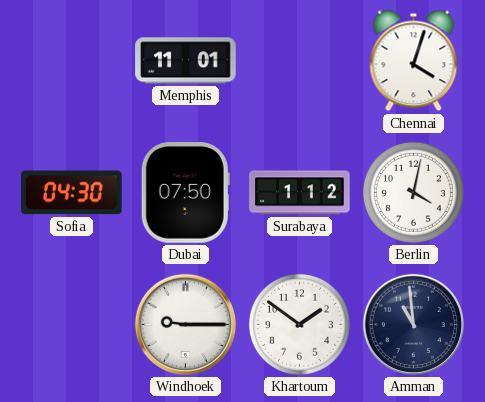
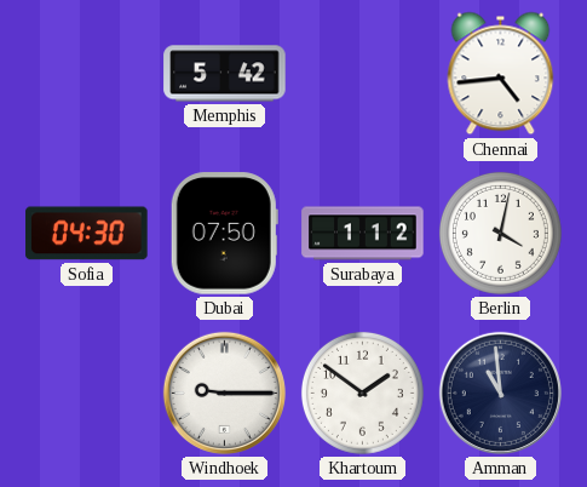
Memphis: 11:01 -> 5:42 (225, 74)
Chennai: 4:03 -> 4:44 (501, 74)
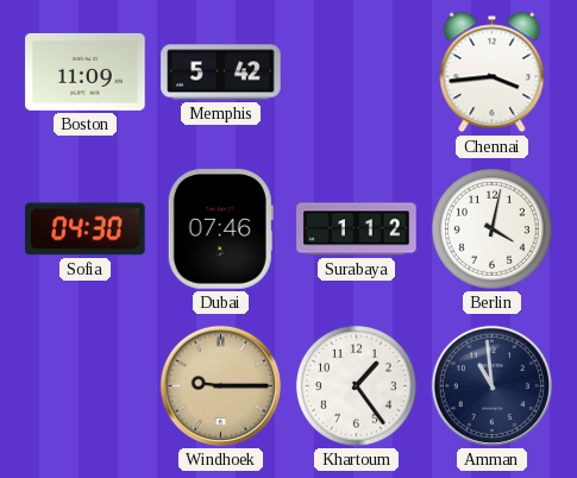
Boston: none -> 11:09 (86, 71)
Chennai: 4:44 -> 3:44 (493, 73)
Dubai: 07:50 -> 07:46 (220, 229)
Windhoek dial: white -> champagne (220, 385)
Khartoum: 1:51 -> 1:24 (356, 385)
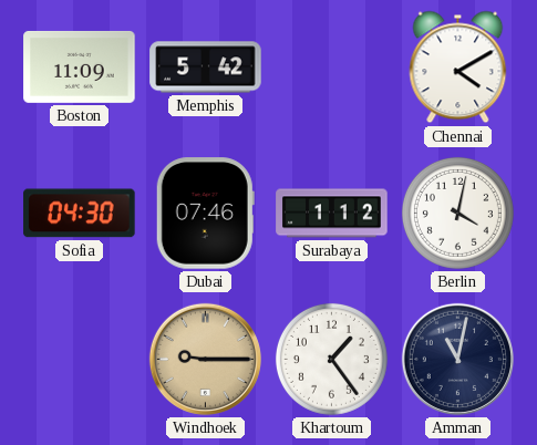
Chennai: 3:44 -> 4:10 (458, 68)
Amman: 10:59 -> 11:02 (457, 359)
